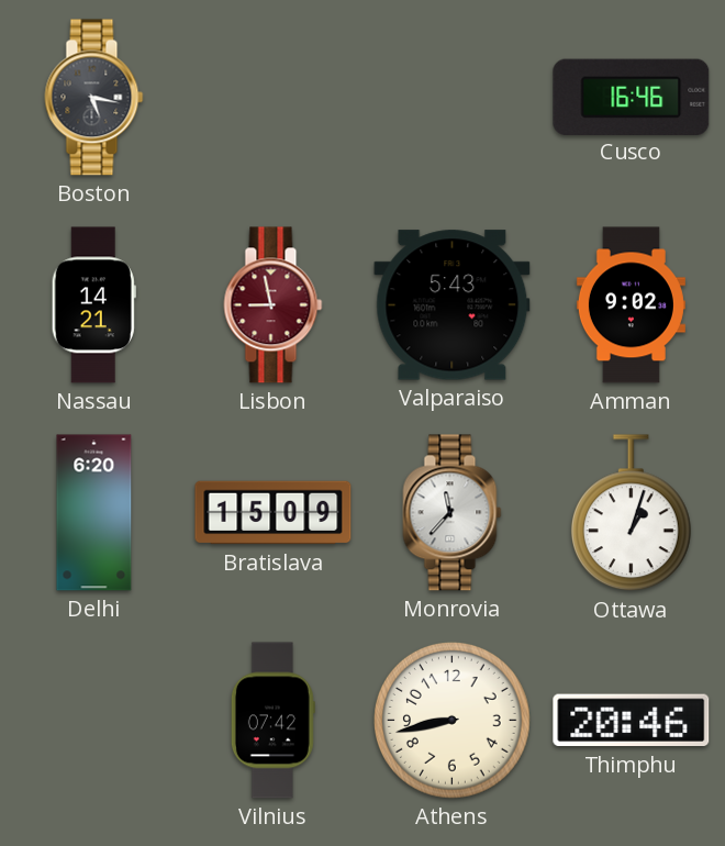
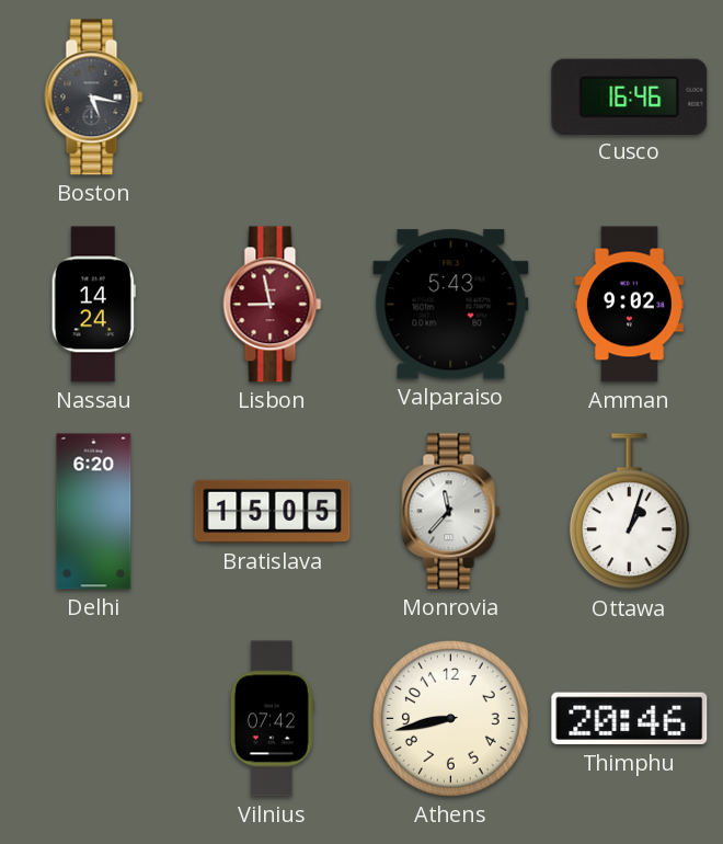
Nassau: 14:21 -> 14:24 (93, 305)
Bratislava: 15:09 -> 15:05 (273, 512)
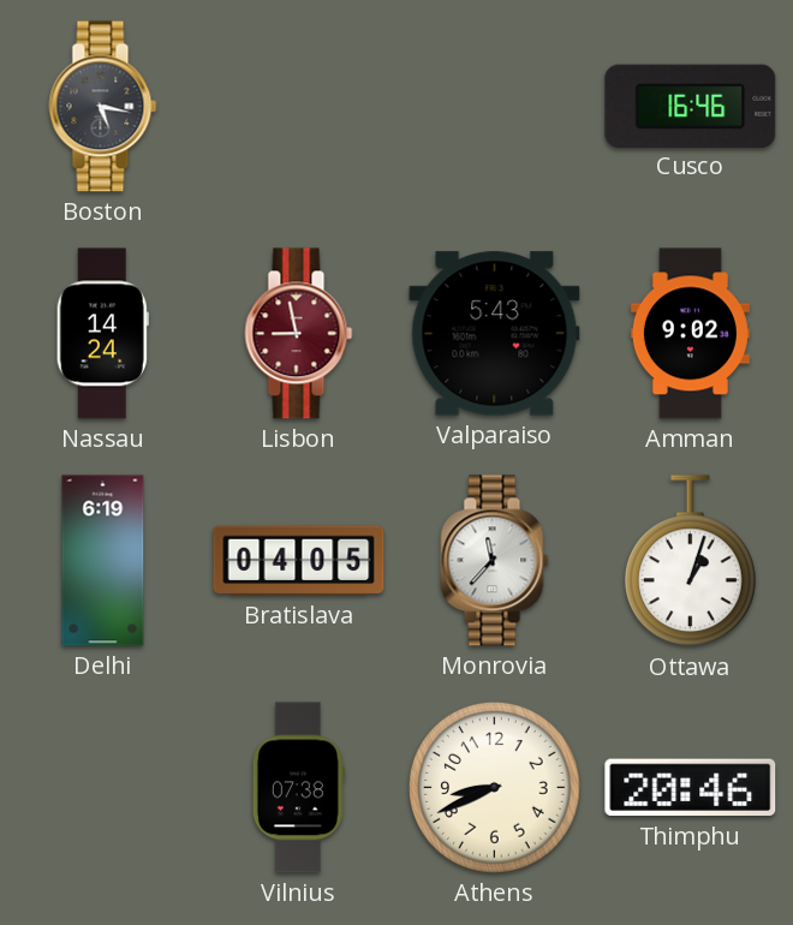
Delhi: 6:20 -> 6:19 (103, 561)
Bratislava: 15:05 -> 04:05 (299, 561)
Vilnius: 07:42 -> 07:38 (298, 788)
Athens: 8:43 -> 8:41 (495, 788)
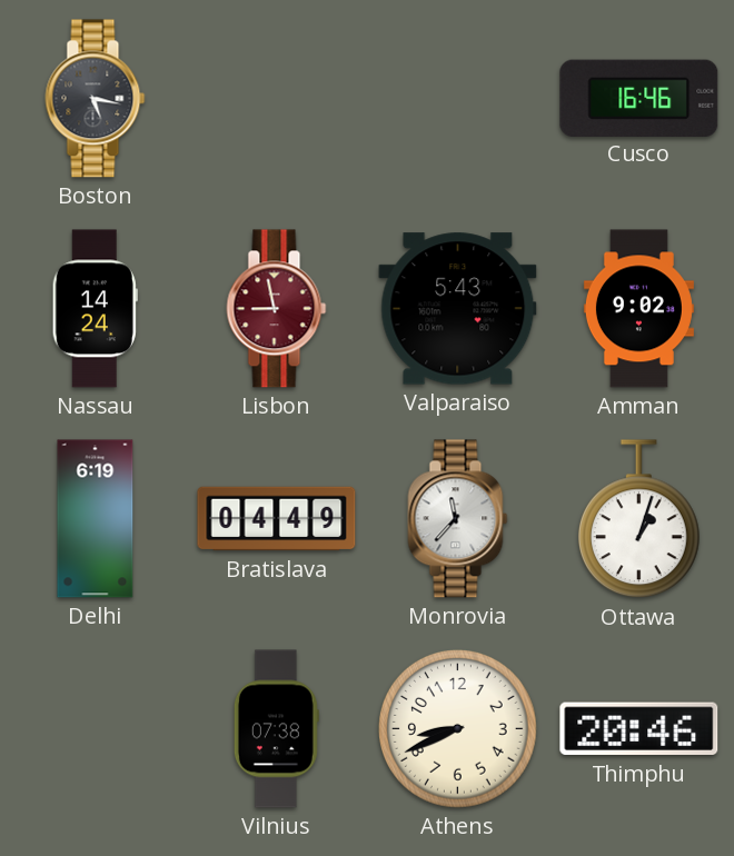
Bratislava: 04:05 -> 04:49 (277, 519)
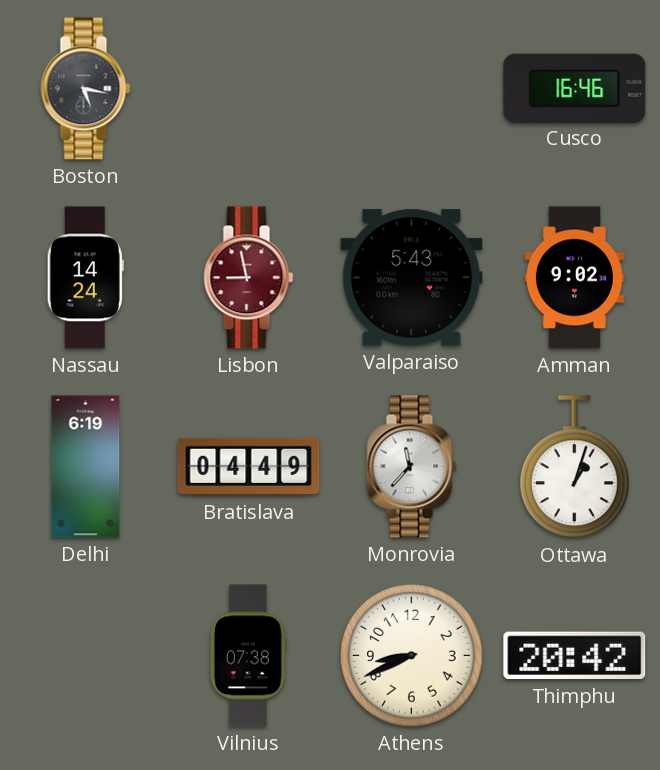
Thimphu: 20:46 -> 20:42 (575, 656)
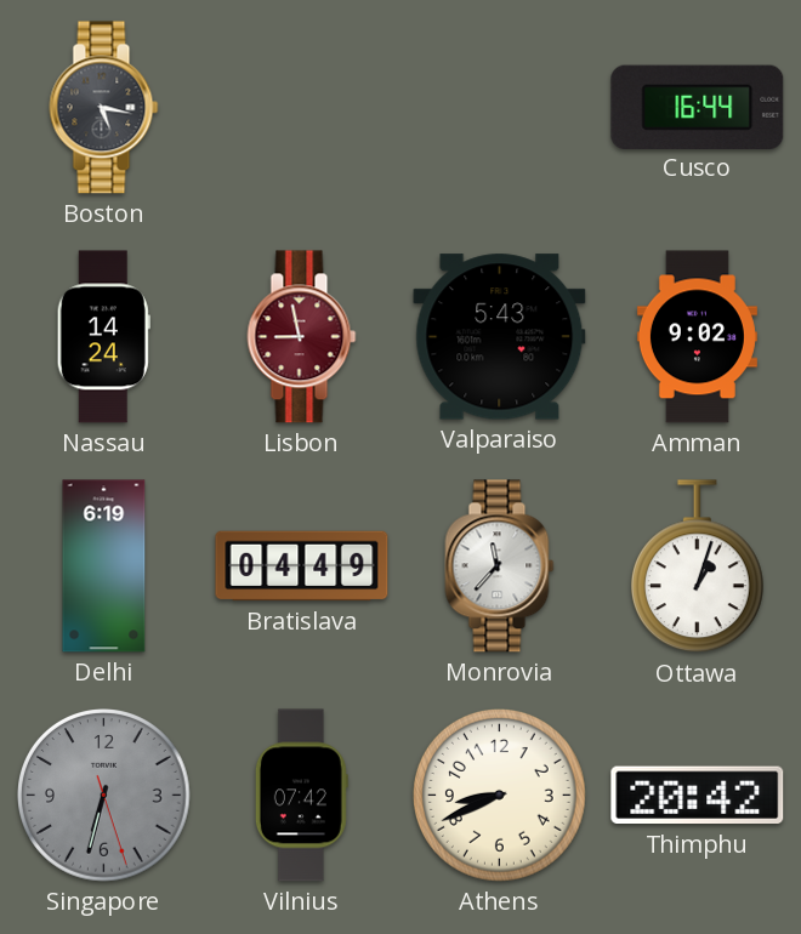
Cusco: 16:46 -> 16:44 (698, 107)
Singapore: none -> 6:32 (104, 796)
Vilnius: 07:38 -> 07:42 (301, 796)
